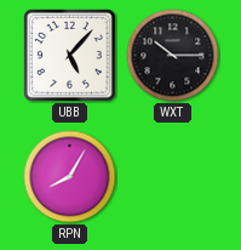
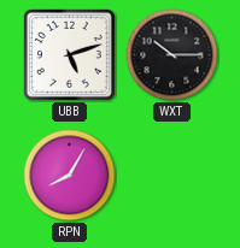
UBB: 5:07 -> 5:12 (70, 55)
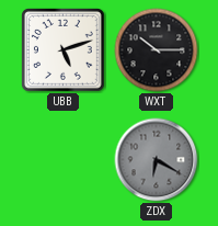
RPN: 8:05 -> none (70, 176)
ZDX: none -> 6:20 (157, 160)
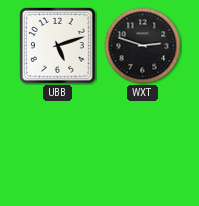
WXT: 10:15 -> 2:48 (143, 46)
ZDX: 6:20 -> none (157, 160)
